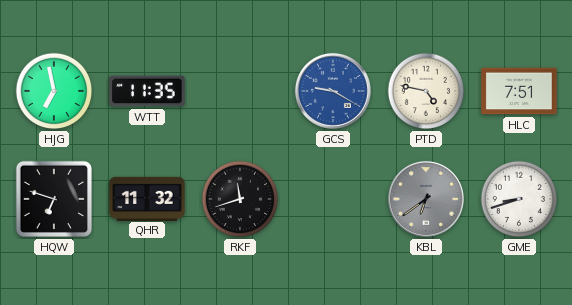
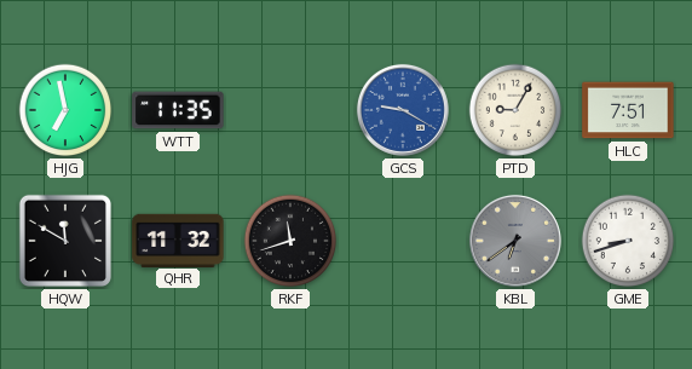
PTD: 4:47 -> 9:05 (515, 110)
HQW: 6:48 -> 11:50 (65, 241)
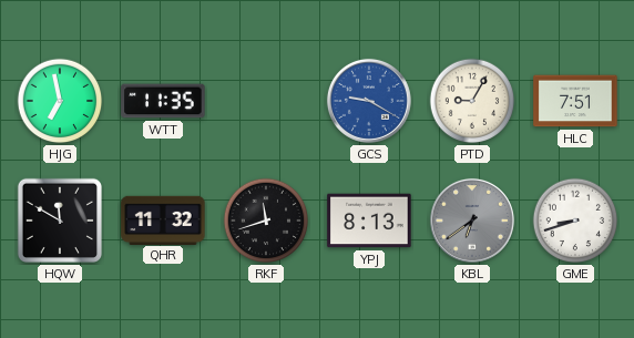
YPJ: none -> 8:13 (369, 221)
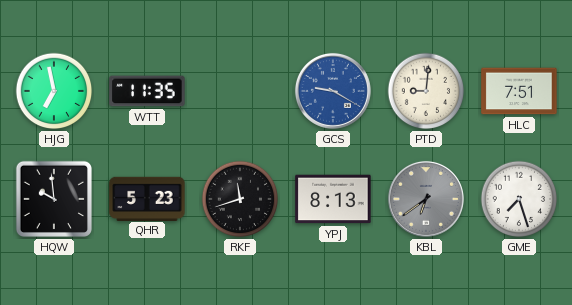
PTD: 9:05 -> 9:01 (426, 91)
HQW: 11:50 -> 9:59 (54, 199)
QHR: 11:32 -> 5:23 (147, 198)
GME: 8:42 -> 7:27 (519, 199)
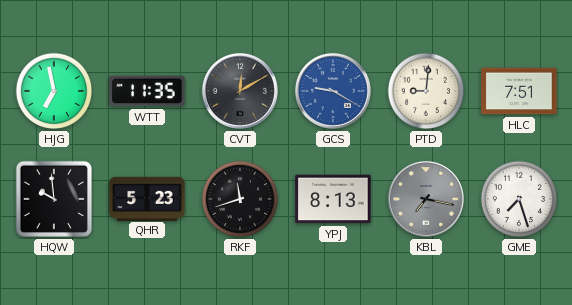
CVT: none -> 12:10 (240, 91)
KBL: 6:39 -> 7:17 (426, 199)
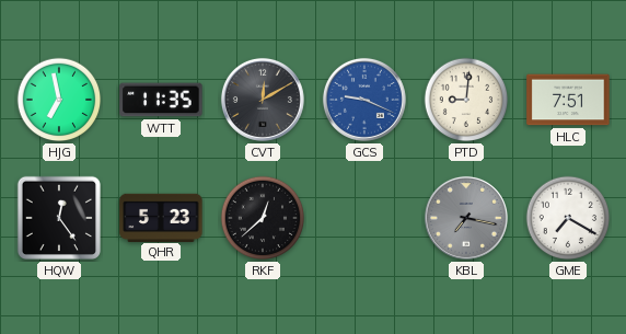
GCS: 9:20 -> 9:19 (364, 100)
HQW: 9:59 -> 12:24 (59, 218)
RKF: 11:42 -> 12:38 (263, 218)
YPJ: 8:13 -> none (333, 199)
GME: 7:27 -> 7:20 (568, 218)
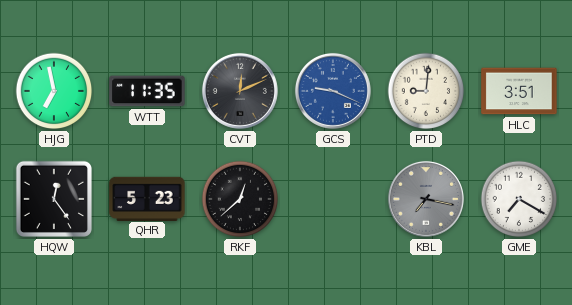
CVT: 12:10 -> 12:11 (240, 91)
HLC: 7:51 -> 3:51 (519, 91)
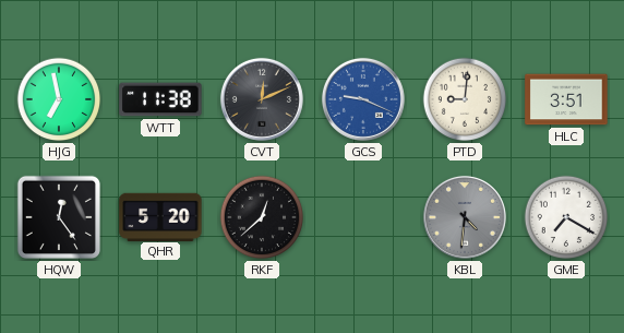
WTT: 11:35 -> 11:38 (160, 99)
QHR: 5:23 -> 5:20 (160, 216)
KBL: 7:17 -> 4:31 (465, 217)
